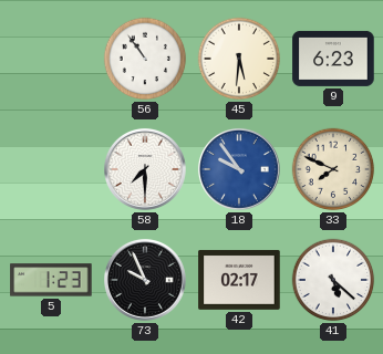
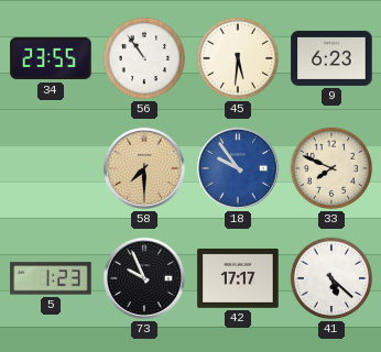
34: none -> 23:55 (51, 58)
58 dial: white -> champagne (144, 168)
42: 02:17 -> 17:17 (238, 278)
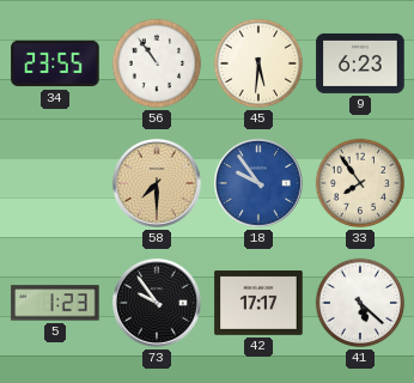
33: 7:49 -> 7:54 (360, 183)
73: 9:56 -> 9:54 (157, 303)
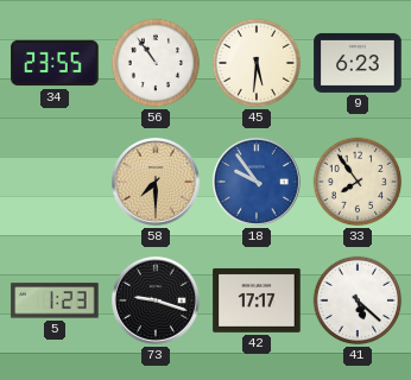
73: 9:54 -> 9:18 (156, 300)
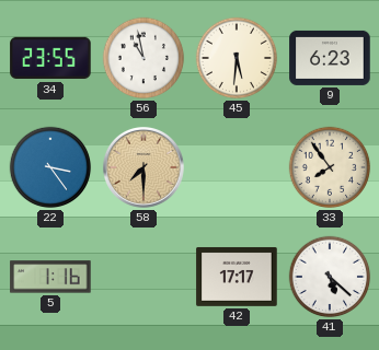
56: 10:54 -> 10:58 (143, 58)
22: none -> 3:24 (50, 167)
18: 9:54 -> none (257, 182)
5: 1:23 -> 1:16 (50, 277)
73: 9:18 -> none (156, 300)
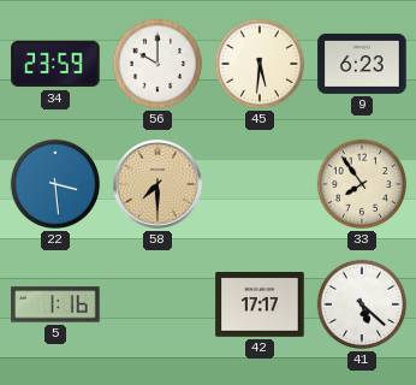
34: 23:55 -> 23:59 (55, 64)
56: 10:58 -> 10:00 (158, 64)
22: 3:24 -> 3:29 (55, 184)
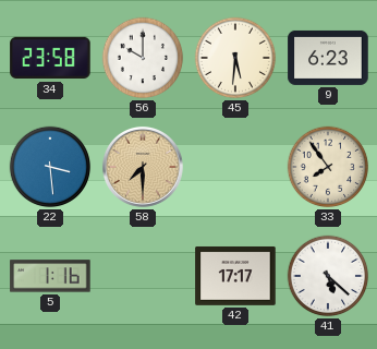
34: 23:59 -> 23:58 (50, 58)
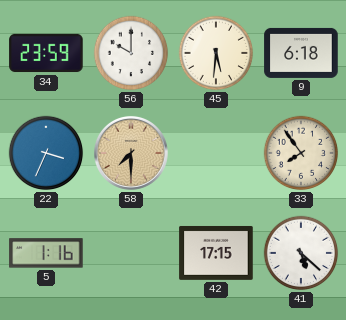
34: 23:58 -> 23:59 (46, 53)
9: 6:23 -> 6:18 (301, 53)
22: 3:29 -> 3:34 (46, 153)
42: 17:17 -> 17:15 (216, 253)
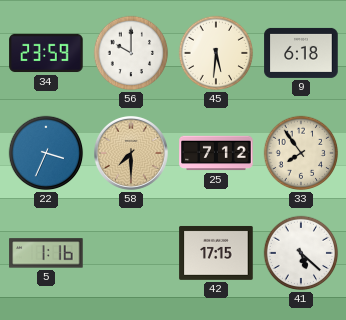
25: none -> 7:12 (216, 153)
